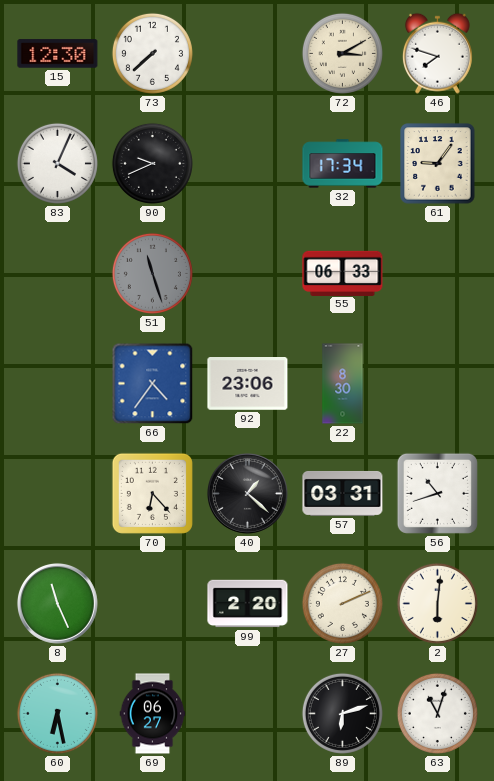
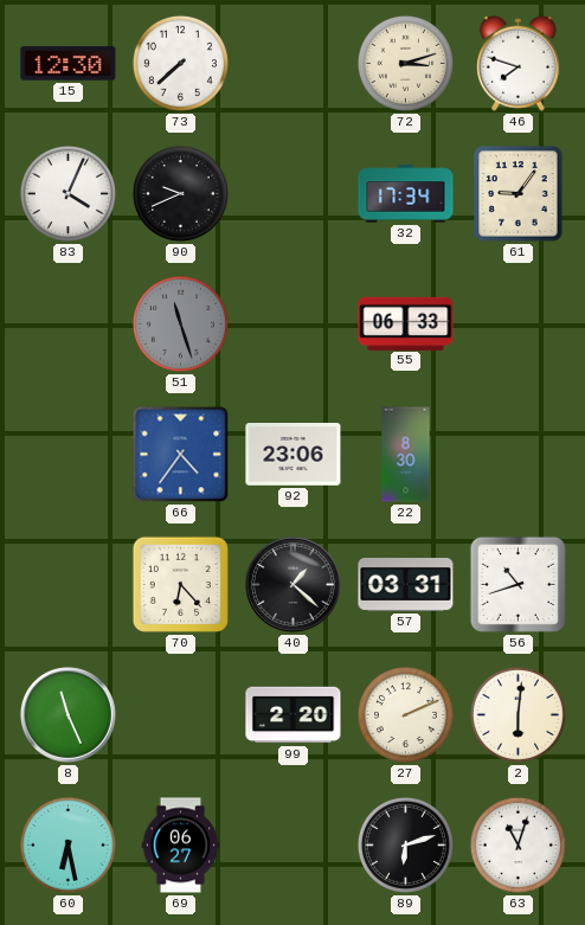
72: 3:10 -> 3:12 (405, 63)
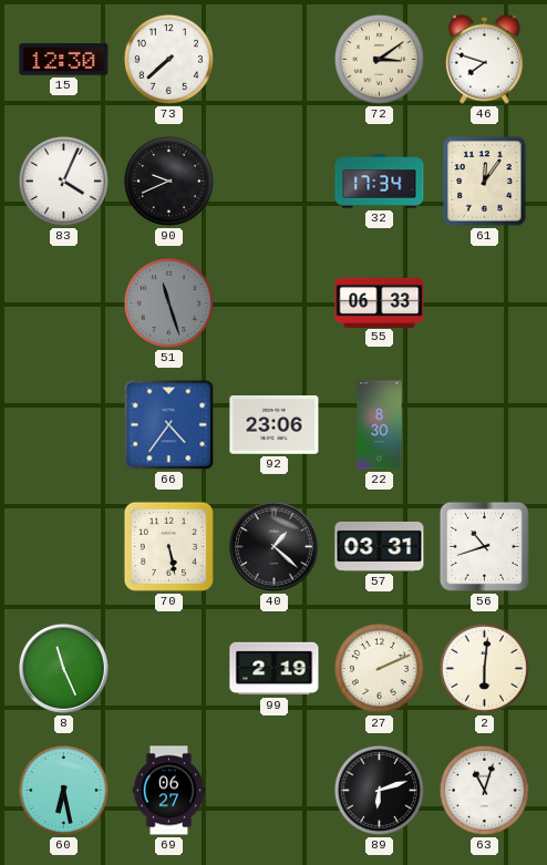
72: 3:12 -> 3:09 (379, 59)
61: 9:06 -> 12:06 (485, 182)
70: 6:23 -> 5:28 (168, 546)
99: 2:20 -> 2:19 (275, 669)
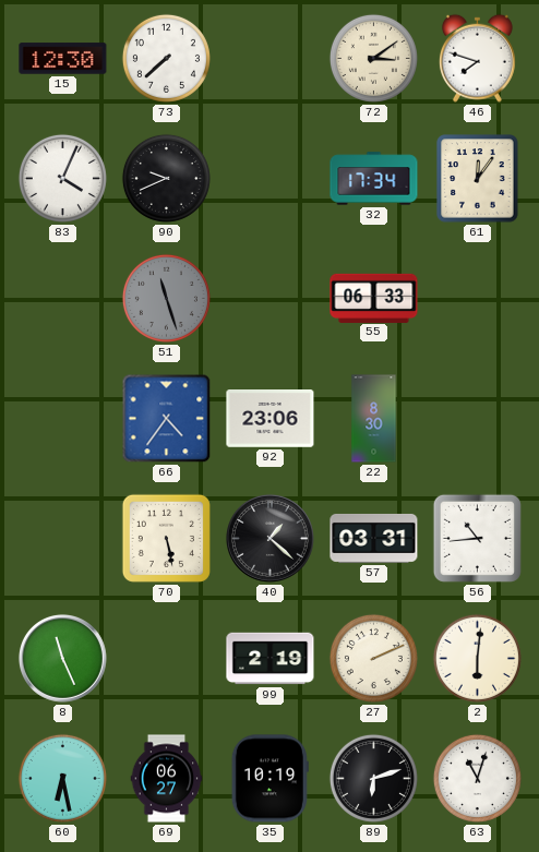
56: 10:42 -> 10:44 (477, 538)
35: none -> 10:19 (269, 779)
